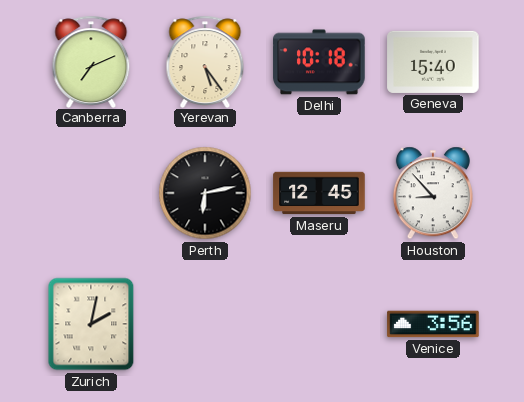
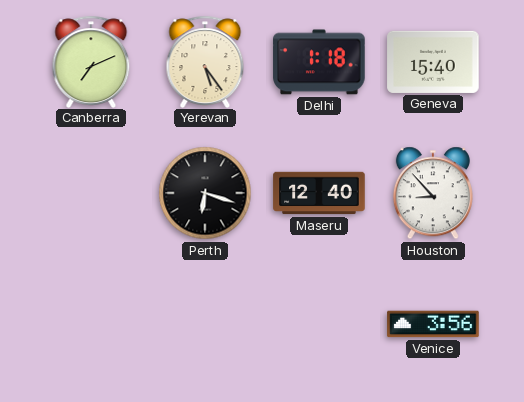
Delhi: 10:18 -> 1:18 (319, 62)
Perth: 6:13 -> 6:18 (205, 193)
Maseru: 12:45 -> 12:40 (319, 193)
Zurich: 2:02 -> none (91, 324)
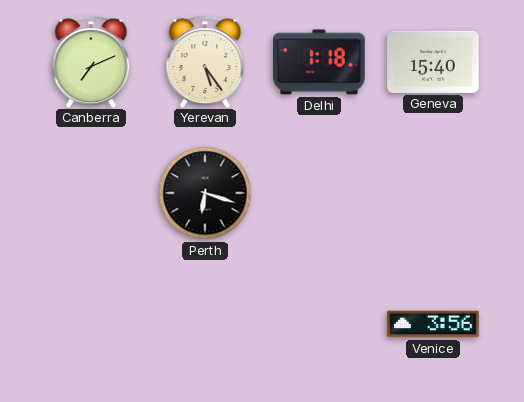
Maseru: 12:40 -> none (319, 193)
Houston: 8:53 -> none (433, 193)
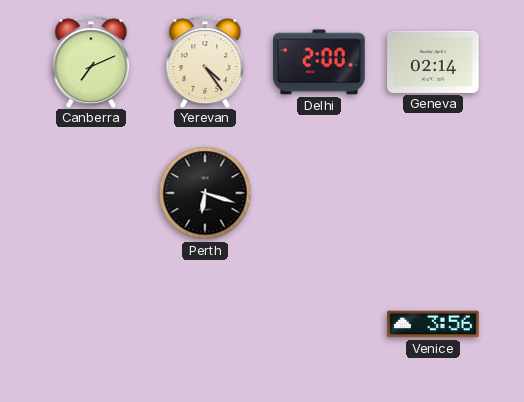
Yerevan: 5:24 -> 4:24 (205, 61)
Delhi: 1:18 -> 2:00 (319, 62)
Geneva: 15:40 -> 02:14 (433, 62)
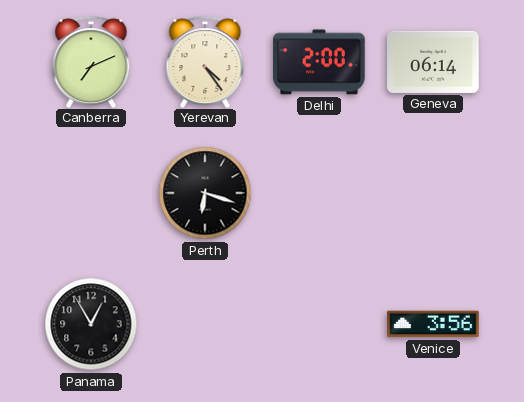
Geneva: 02:14 -> 06:14 (433, 62)
Panama: none -> 12:55 (91, 324)
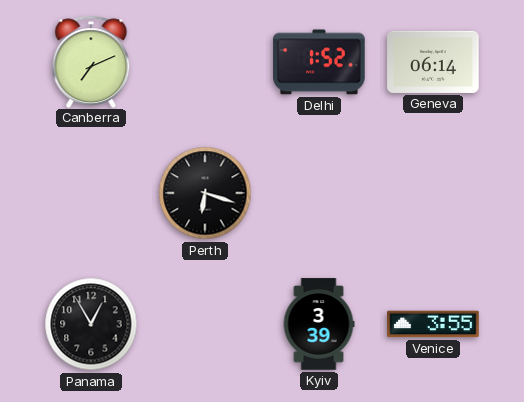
Yerevan: 4:24 -> none (205, 61)
Delhi: 2:00 -> 1:52 (319, 62)
Kyiv: none -> 3:39 (319, 324)
Venice: 3:56 -> 3:55 (433, 324)
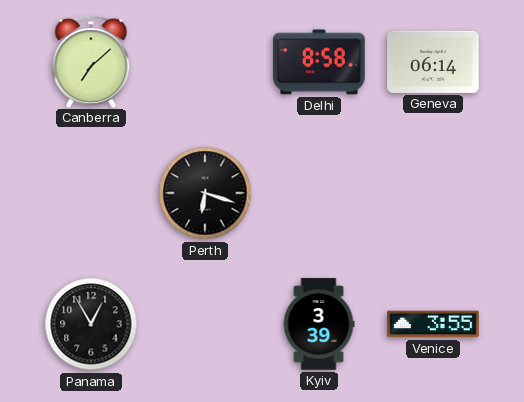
Canberra: 7:11 -> 7:08 (91, 61)
Delhi: 1:52 -> 8:58 (319, 62)
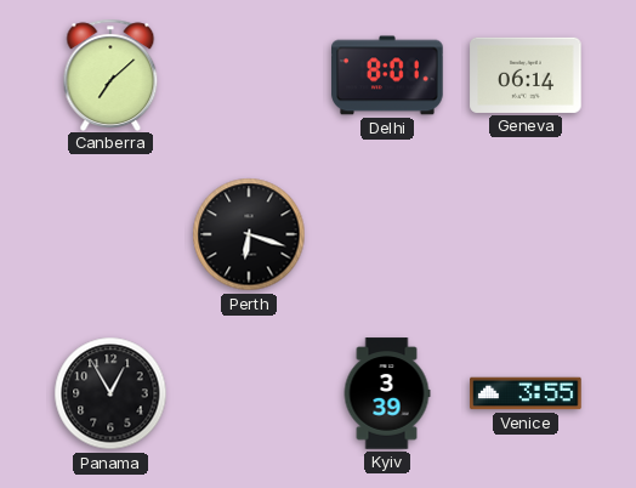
Delhi: 8:58 -> 8:01 (387, 75)
